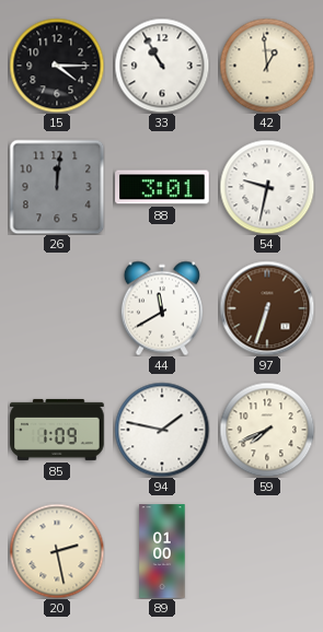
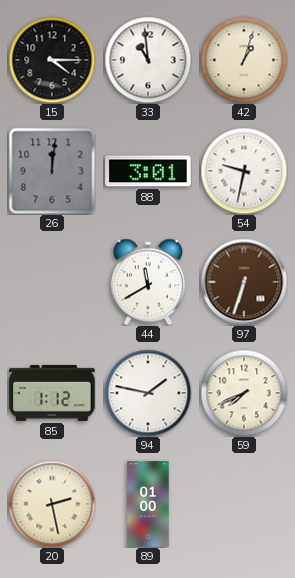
33: 10:55 -> 10:59 (148, 60)
42: 12:59 -> 1:03 (244, 60)
85: 1:09 -> 1:12 (52, 393)
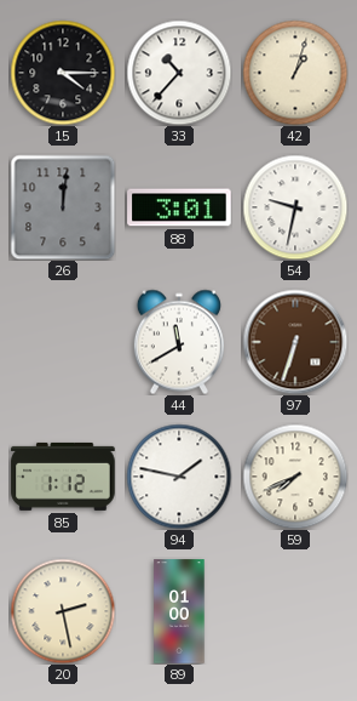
33: 10:59 -> 10:37 (179, 73)
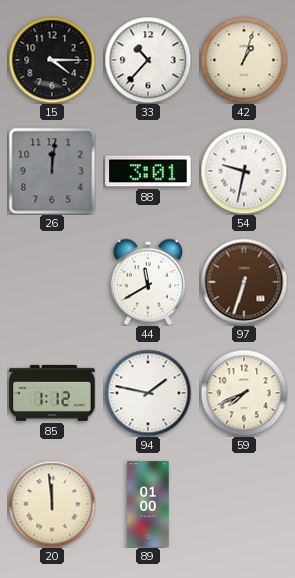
20: 2:28 -> 11:59 (52, 504)
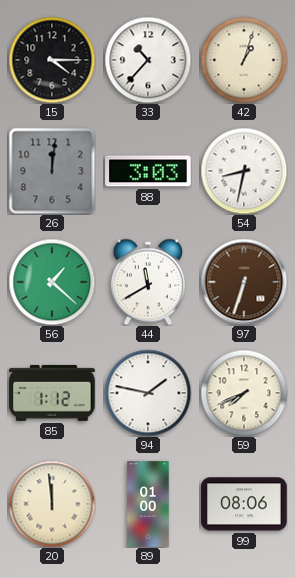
88: 3:01 -> 3:03 (148, 171)
54: 9:32 -> 8:32 (244, 171)
56: none -> 1:22 (52, 282)
99: none -> 08:06 (244, 504)
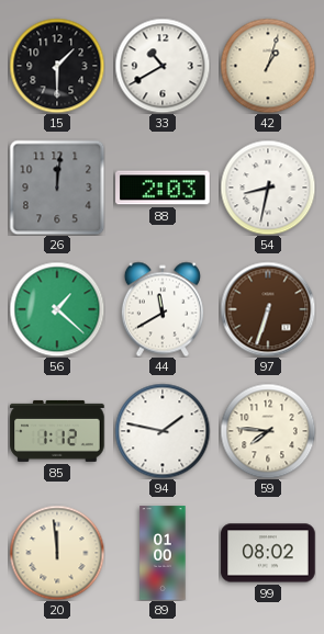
15: 4:15 -> 1:30 (57, 66)
33: 10:37 -> 10:40 (163, 66)
88: 3:03 -> 2:03 (163, 188)
59: 7:41 -> 7:46 (268, 431)
99: 08:06 -> 08:02 (268, 553)
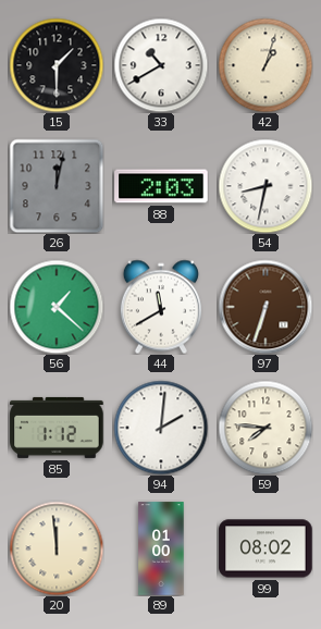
26: 12:01 -> 12:02 (57, 186)
94: 1:47 -> 2:01 (161, 428)
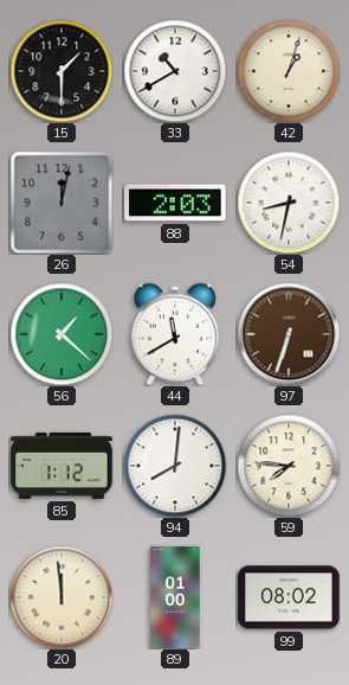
94: 2:01 -> 8:01 (175, 466)
